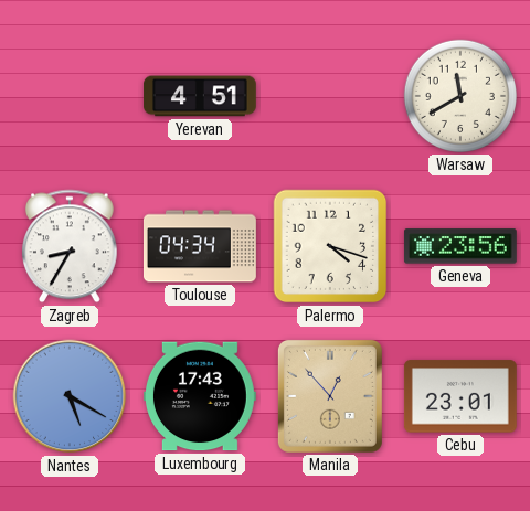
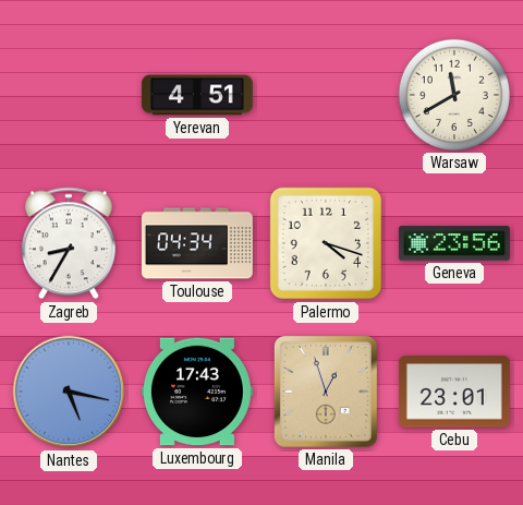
Nantes: 5:20 -> 5:17 (69, 392)
Manila: 12:53 -> 12:57 (326, 392)
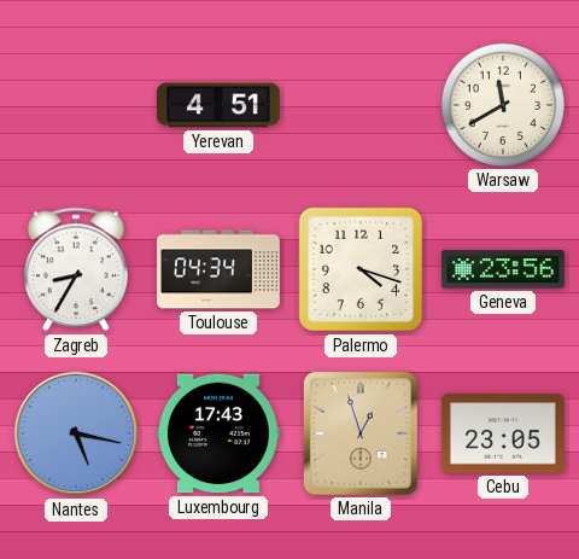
Cebu: 23:01 -> 23:05 (503, 433)
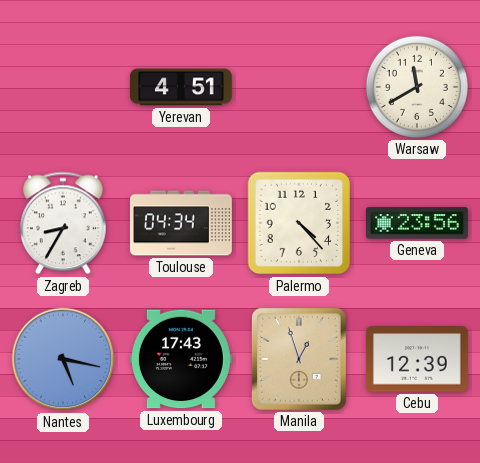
Palermo: 4:18 -> 4:23 (299, 223)
Cebu: 23:05 -> 12:39 (417, 359)
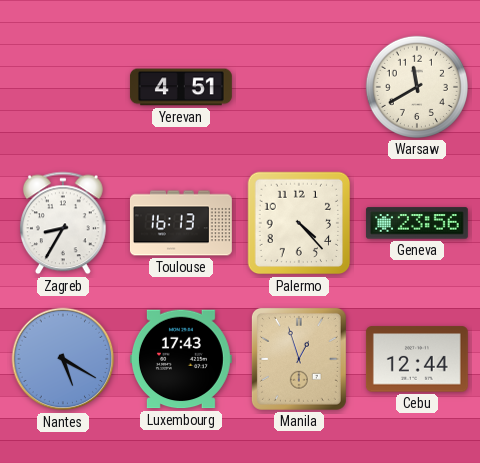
Toulouse: 04:34 -> 16:13 (181, 223)
Nantes: 5:17 -> 5:20 (63, 359)
Cebu: 12:39 -> 12:44 (417, 359)
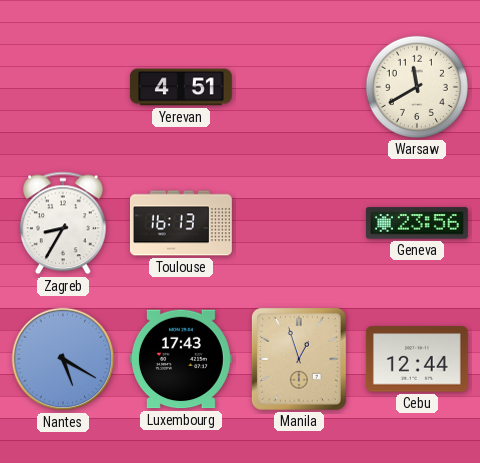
Palermo: 4:23 -> none (299, 223)
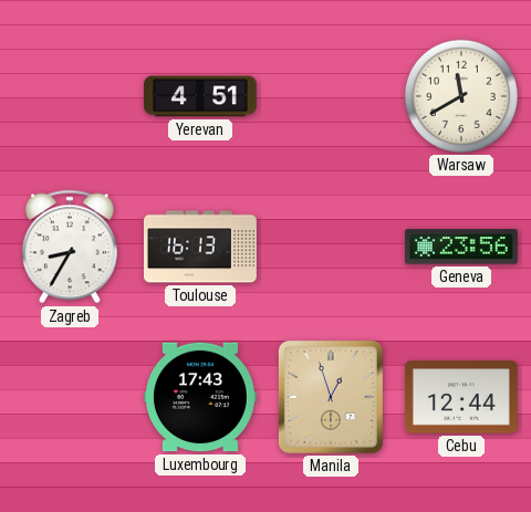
Nantes: 5:20 -> none (63, 359)
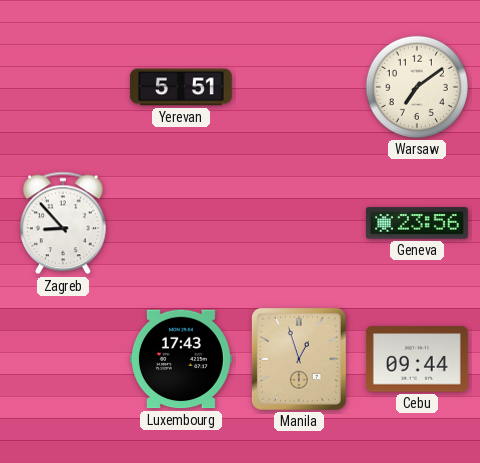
Yerevan: 4:51 -> 5:51 (181, 87)
Warsaw: 11:40 -> 7:09 (416, 87)
Zagreb: 8:35 -> 8:53 (63, 223)
Toulouse: 16:13 -> none (200, 247)
Cebu: 12:44 -> 09:44 (417, 359)
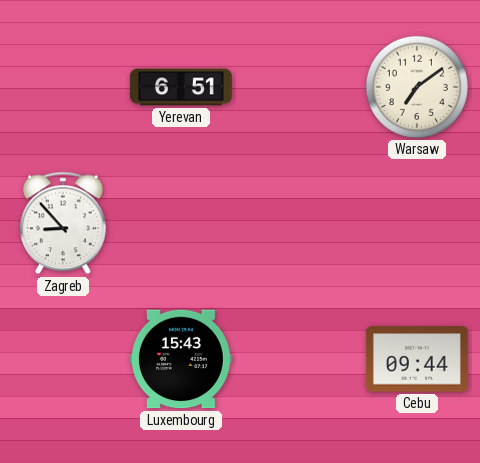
Yerevan: 5:51 -> 6:51 (181, 87)
Geneva: 23:56 -> none (417, 223)
Luxembourg: 17:43 -> 15:43 (181, 359)
Manila: 12:57 -> none (299, 359)
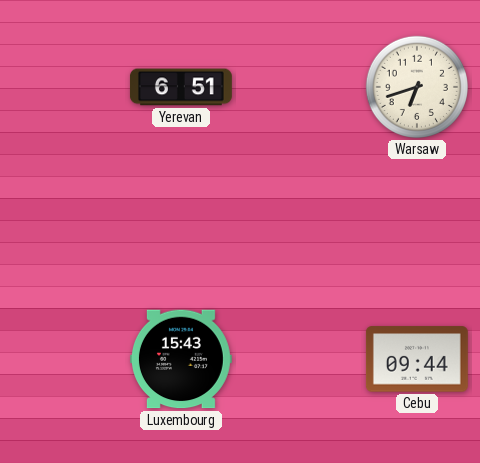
Warsaw: 7:09 -> 6:42 (416, 87)
Zagreb: 8:53 -> none (63, 223)
